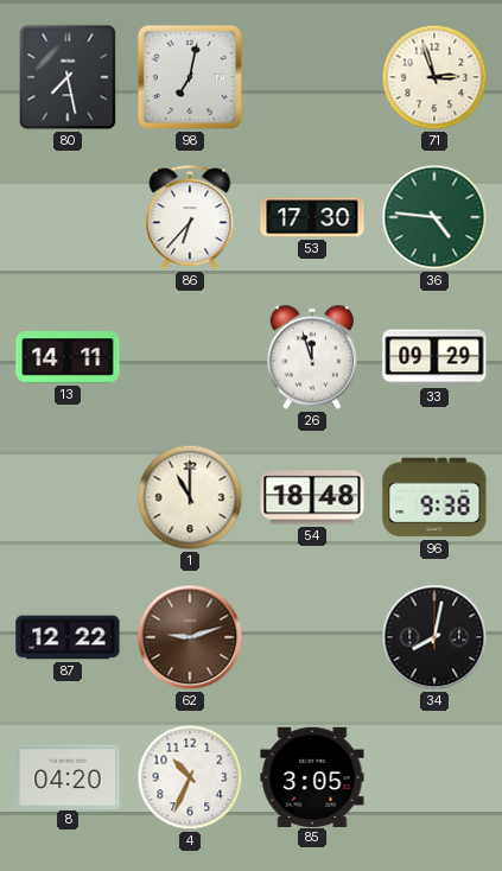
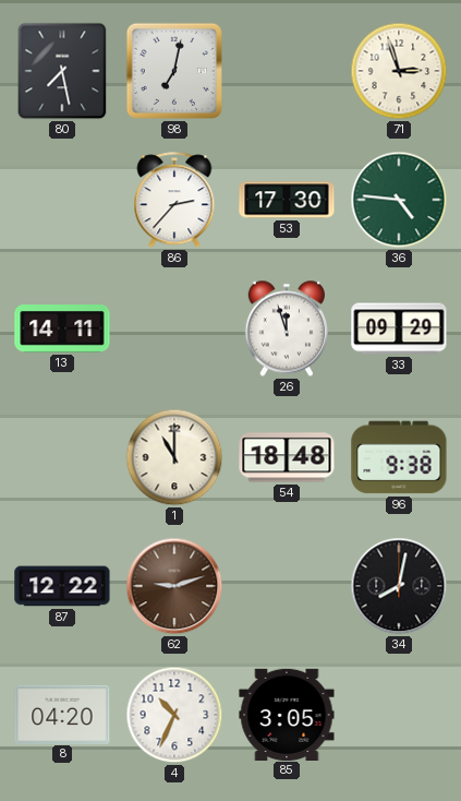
86: 6:37 -> 2:37 (174, 201)
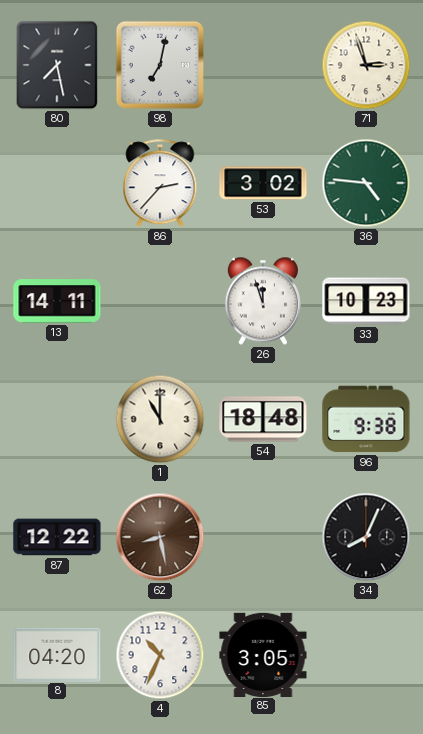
53: 17:30 -> 3:02 (263, 183)
33: 09:29 -> 10:23 (366, 301)
62: 9:12 -> 8:28 (160, 537)
34: 8:02 -> 8:04 (366, 537)
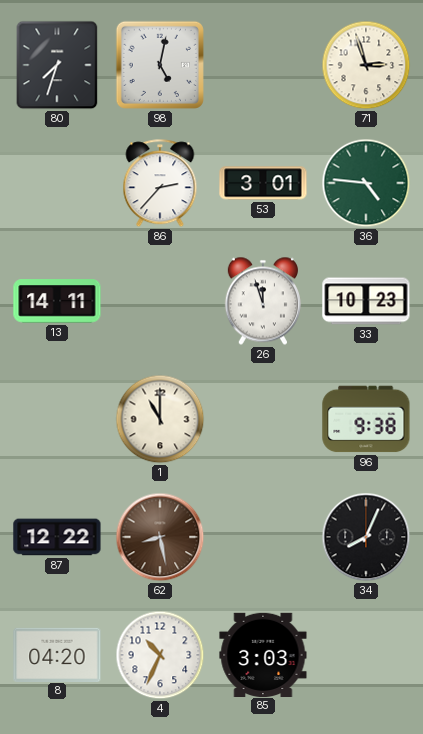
80: 7:28 -> 7:33 (57, 65)
98: 7:02 -> 5:02 (160, 65)
53: 3:02 -> 3:01 (263, 183)
54: 18:48 -> none (263, 419)
85: 3:05 -> 3:03 (263, 654)
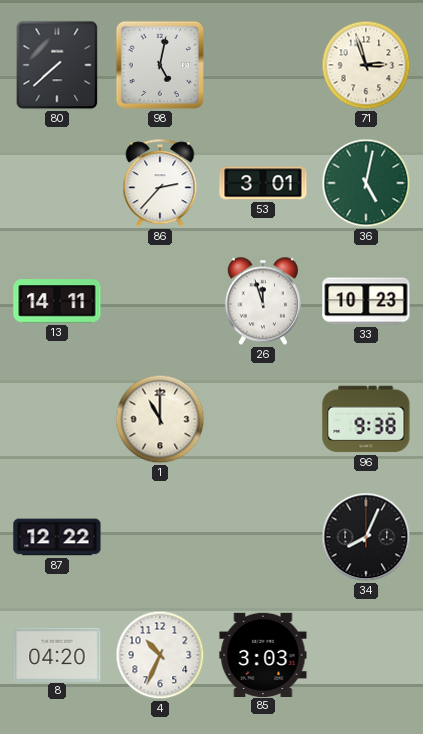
80: 7:33 -> 7:38 (57, 65)
36: 4:46 -> 5:02 (366, 183)
62: 8:28 -> none (160, 537)
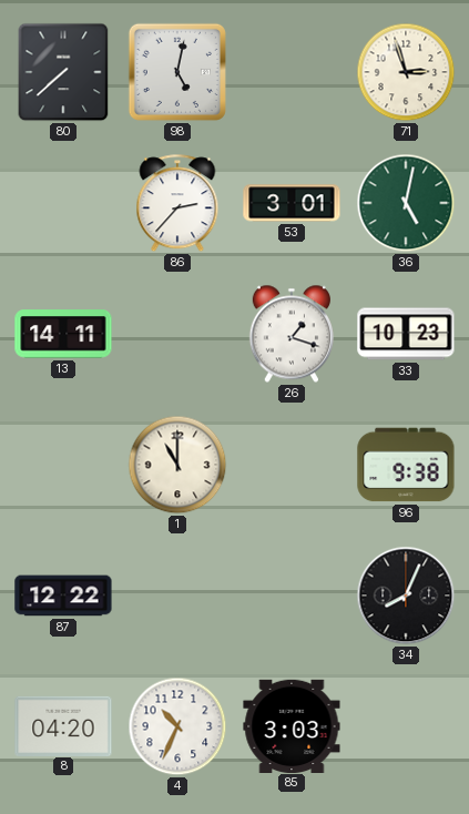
26: 11:57 -> 1:18 (292, 334)
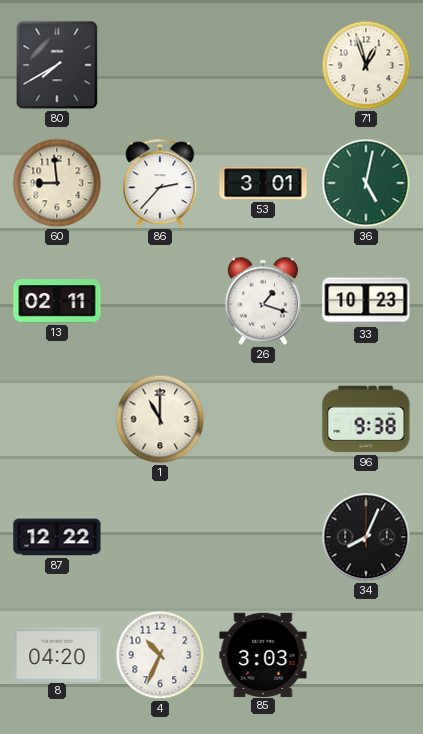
80: 7:38 -> 7:40 (57, 65)
98: 5:02 -> none (177, 72)
71: 2:57 -> 12:57 (366, 65)
60: none -> 8:59 (57, 183)
13: 14:11 -> 02:11 (57, 301)
